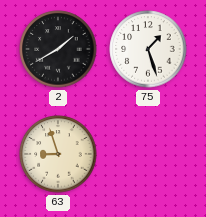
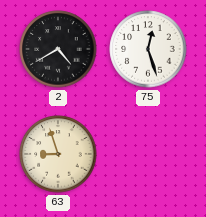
2: 1:40 -> 4:40 (58, 49)
75: 1:27 -> 12:27 (148, 49)
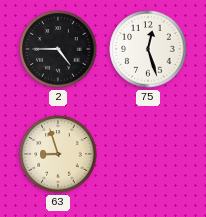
2: 4:40 -> 4:45 (58, 49)
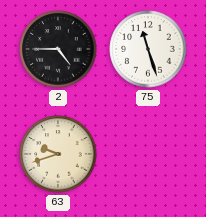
75: 12:27 -> 11:27 (148, 49)
63: 8:57 -> 9:42 (58, 154)
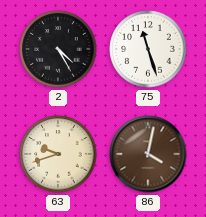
2: 4:45 -> 4:25 (58, 49)
86: none -> 4:02 (148, 154)
